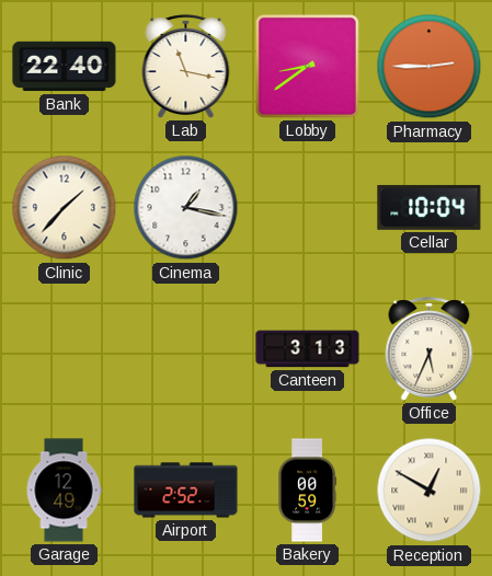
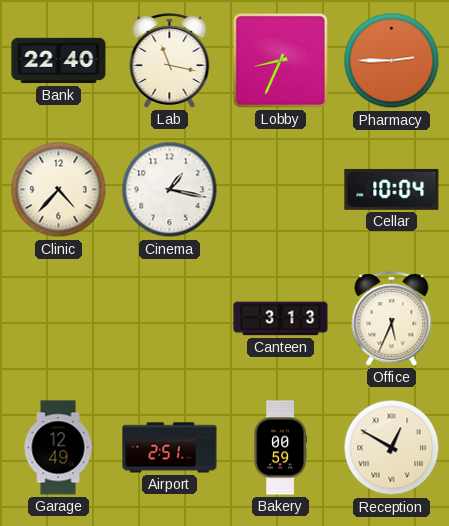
Lobby: 8:39 -> 8:34 (280, 60)
Clinic: 1:37 -> 4:37 (59, 190)
Airport: 2:52 -> 2:51 (170, 448)
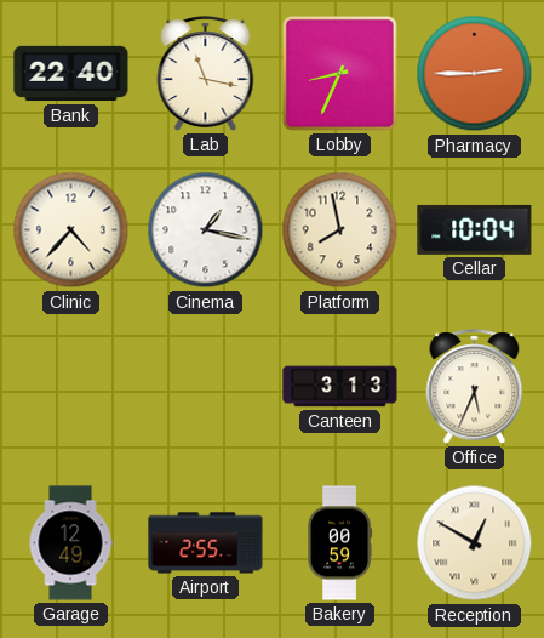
Platform: none -> 7:58 (340, 230)
Airport: 2:51 -> 2:55 (206, 543)
